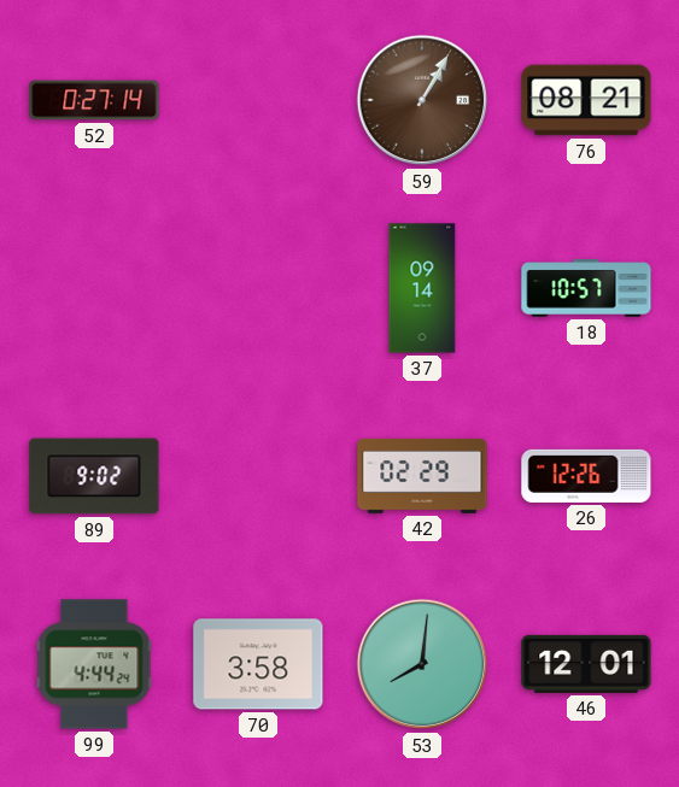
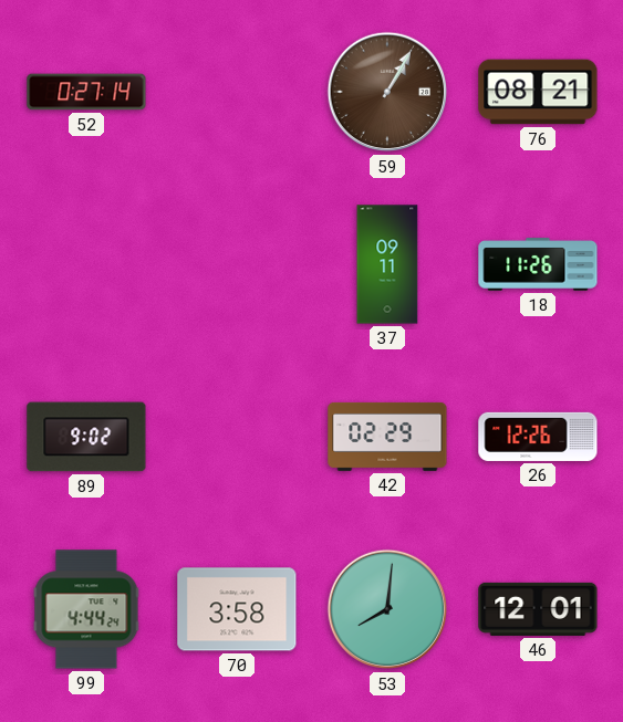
37: 09:14 -> 09:11 (387, 264)
18: 10:57 -> 11:26 (538, 264)
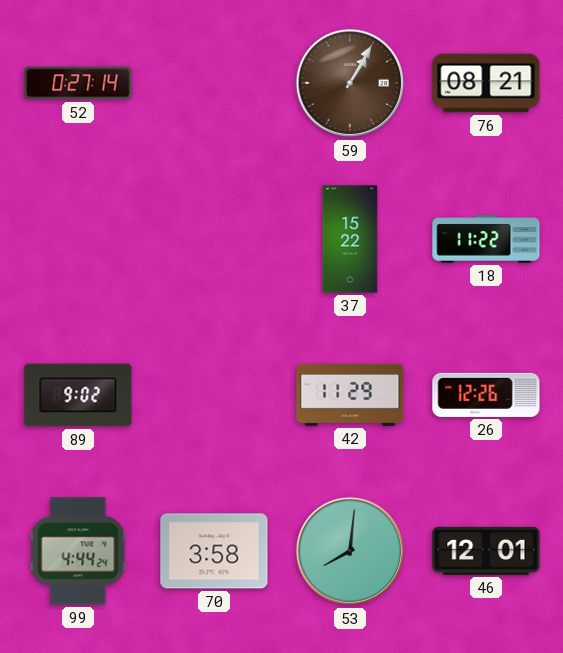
37: 09:11 -> 15:22 (350, 239)
18: 11:26 -> 11:22 (486, 239)
42: 02:29 -> 11:29 (350, 395)
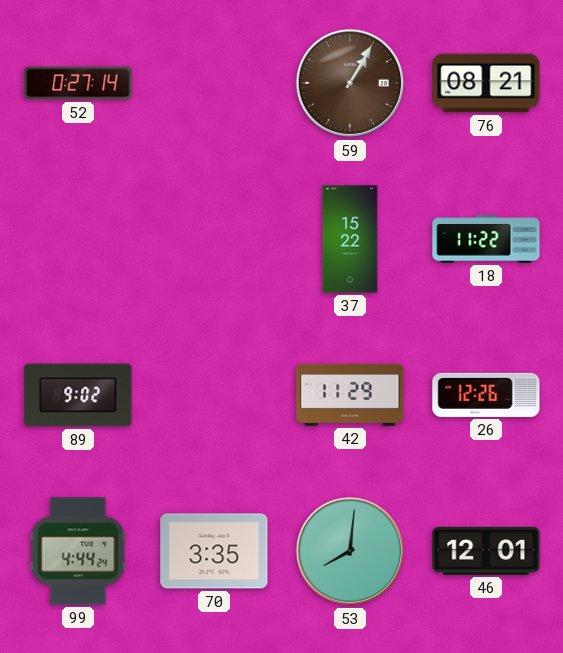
70: 3:58 -> 3:35 (214, 551)
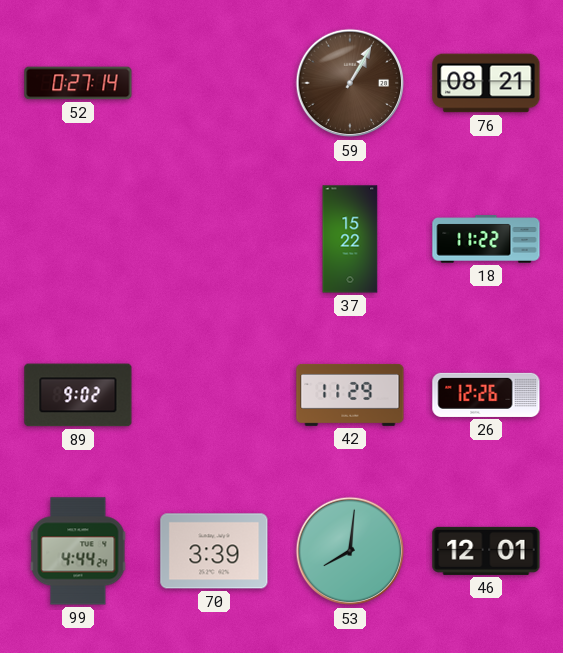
70: 3:35 -> 3:39 (214, 551)
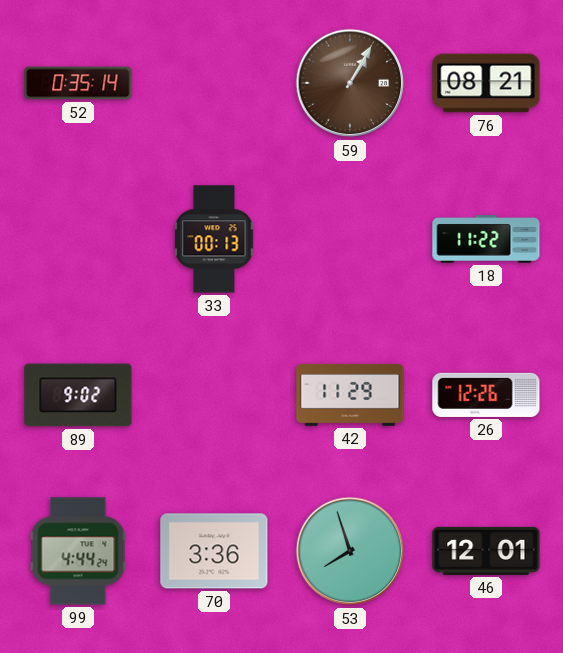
52: 0:27 -> 0:35 (78, 83)
33: none -> 00:13 (214, 239)
37: 15:22 -> none (350, 239)
70: 3:39 -> 3:36 (214, 551)
53: 8:01 -> 7:57 (350, 551)
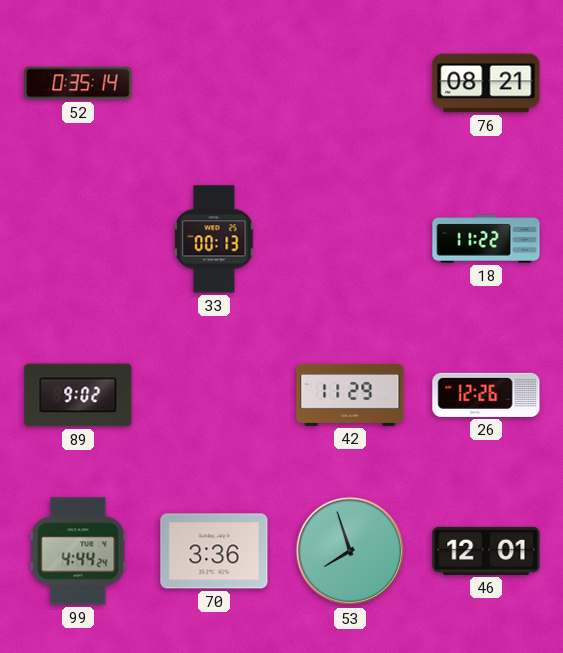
59: 1:05 -> none (350, 83)
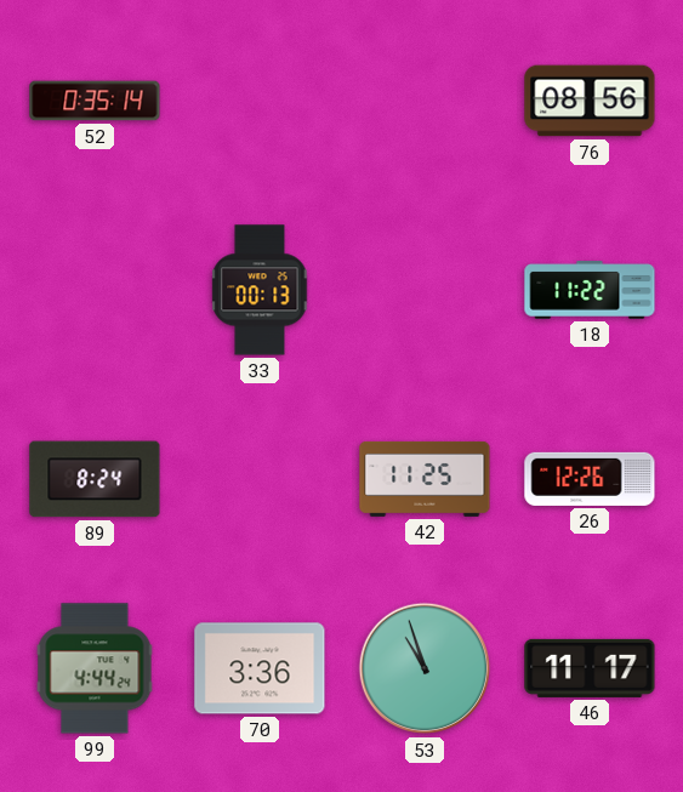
76: 08:21 -> 08:56 (590, 101)
89: 9:02 -> 8:24 (95, 479)
42: 11:29 -> 11:25 (425, 479)
53: 7:57 -> 10:57 (425, 668)
46: 12:01 -> 11:17 (590, 668)
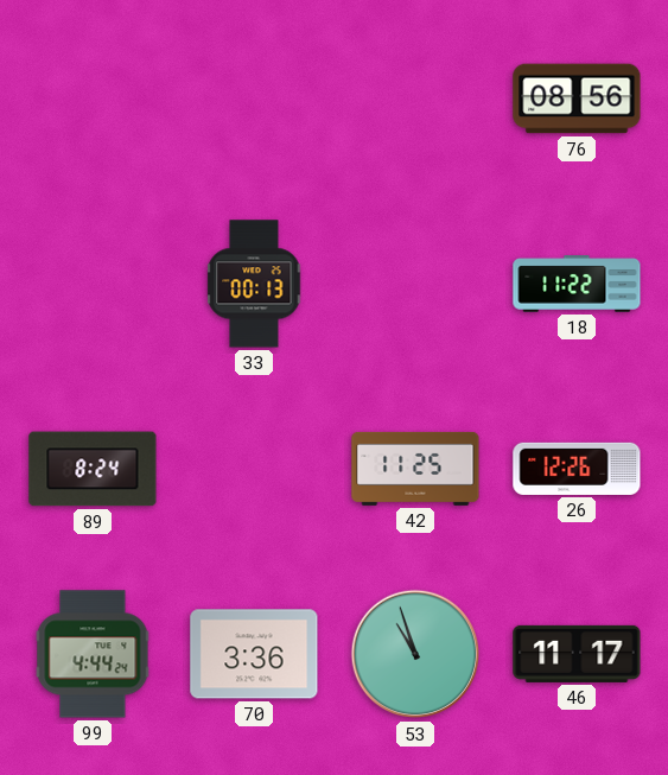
52: 0:35 -> none (95, 101)
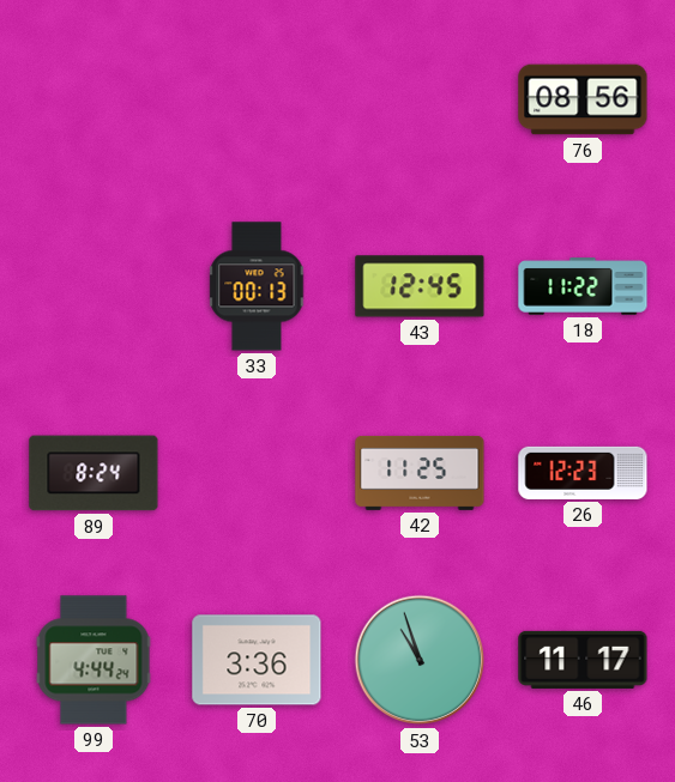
43: none -> 12:45 (420, 286)
26: 12:26 -> 12:23 (583, 473)
